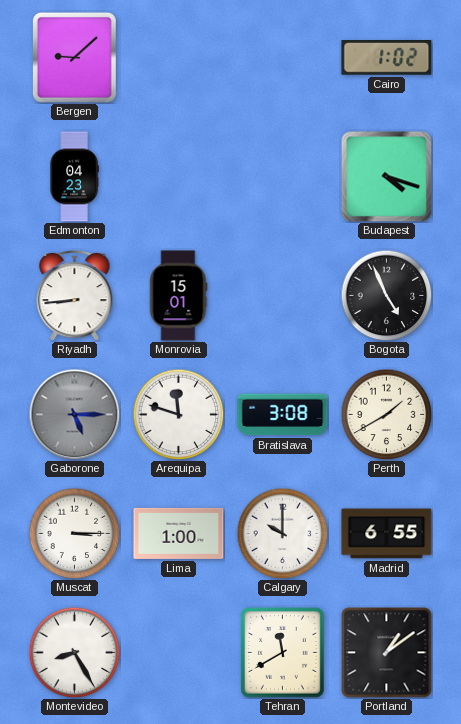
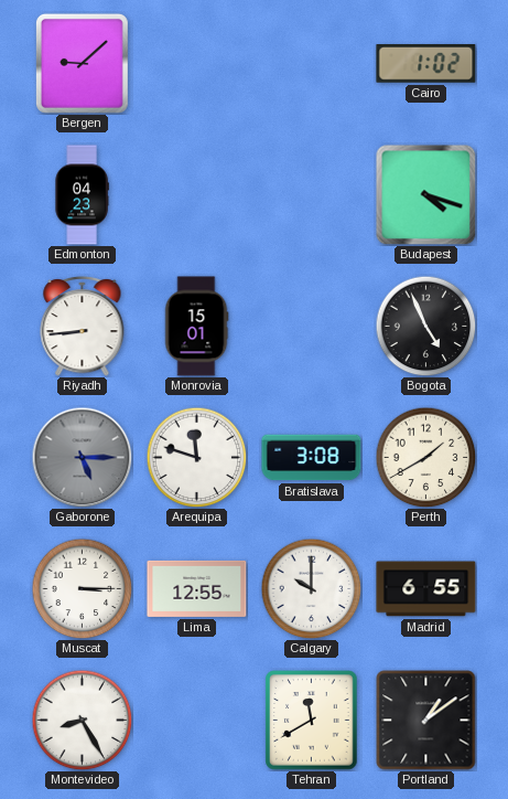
Lima: 1:00 -> 12:55 (197, 588)
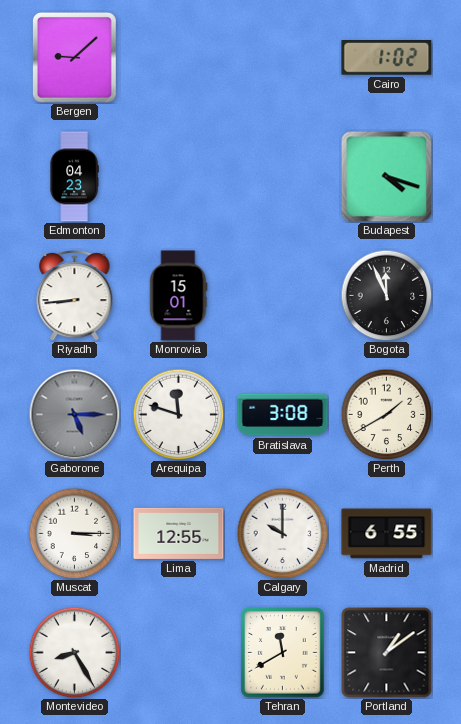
Bogota: 4:56 -> 11:56 (386, 295)
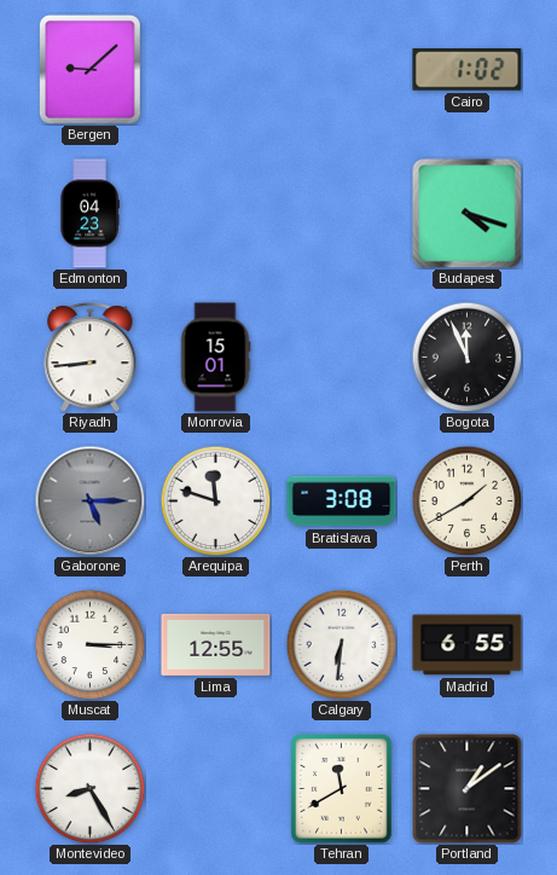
Calgary: 10:00 -> 6:31 (341, 644)
